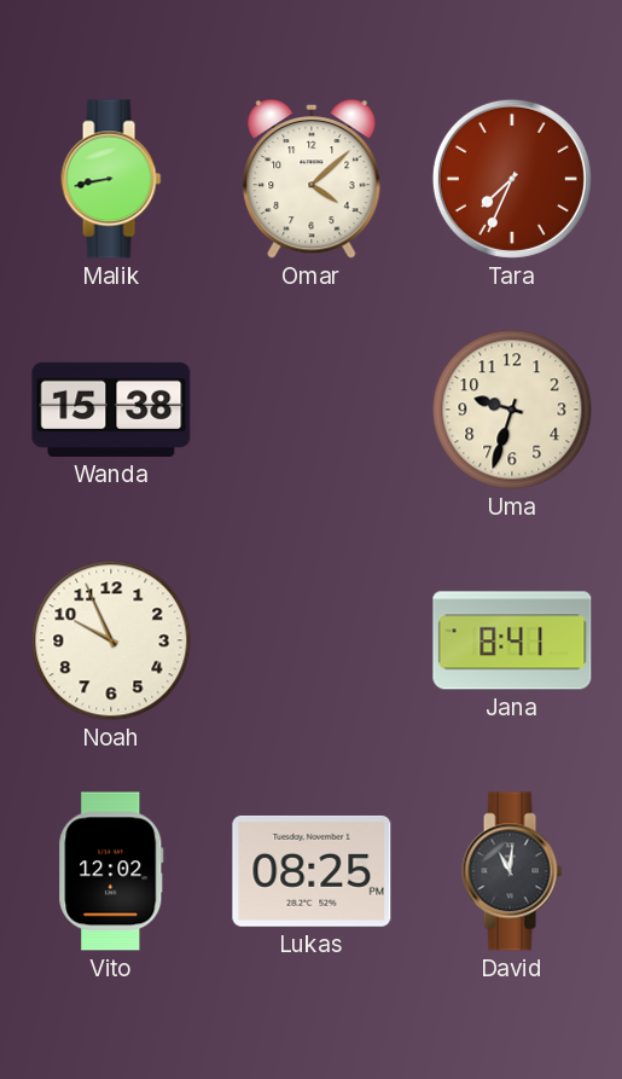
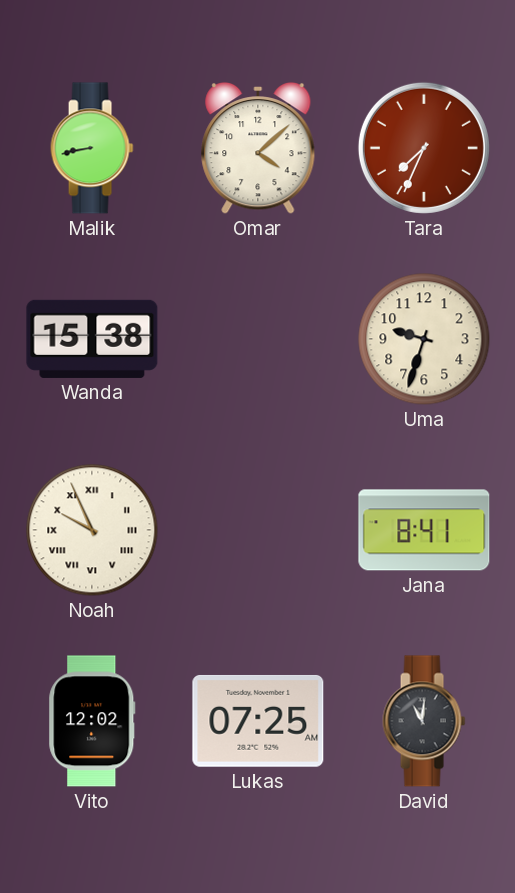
Noah numerals: Arabic -> Roman (92, 530)
Lukas: 08:25 -> 07:25 (258, 721)
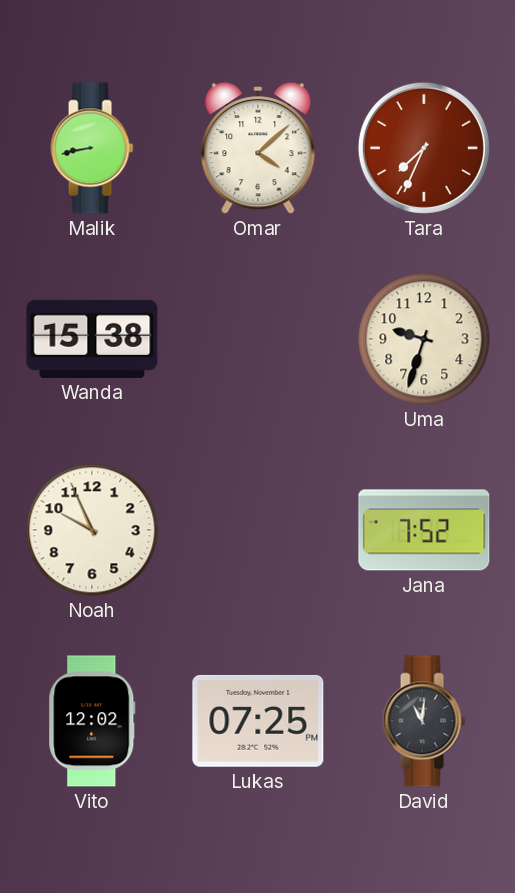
Noah numerals: Roman -> Arabic (92, 530)
Jana: 8:41 -> 7:52 (424, 530)
Lukas: 07:25 AM -> 07:25 PM (258, 721)
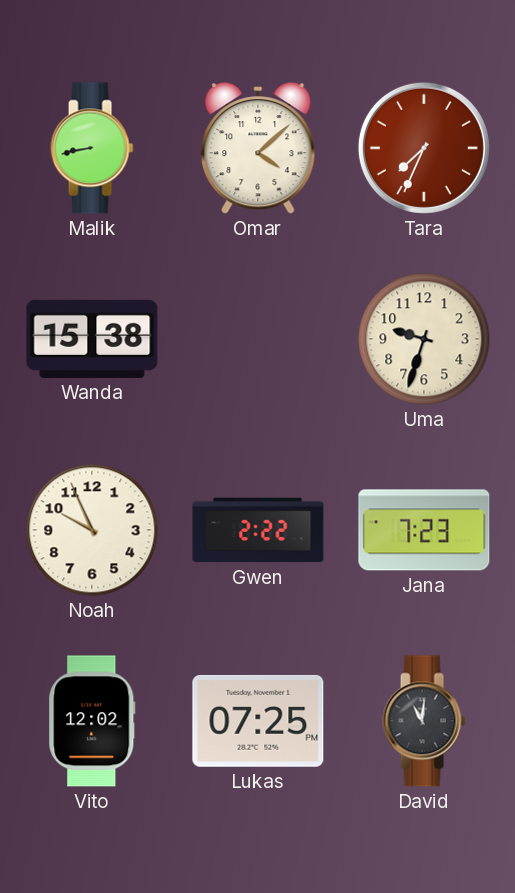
Gwen: none -> 2:22 (258, 530)
Jana: 7:52 -> 7:23 (424, 530)
